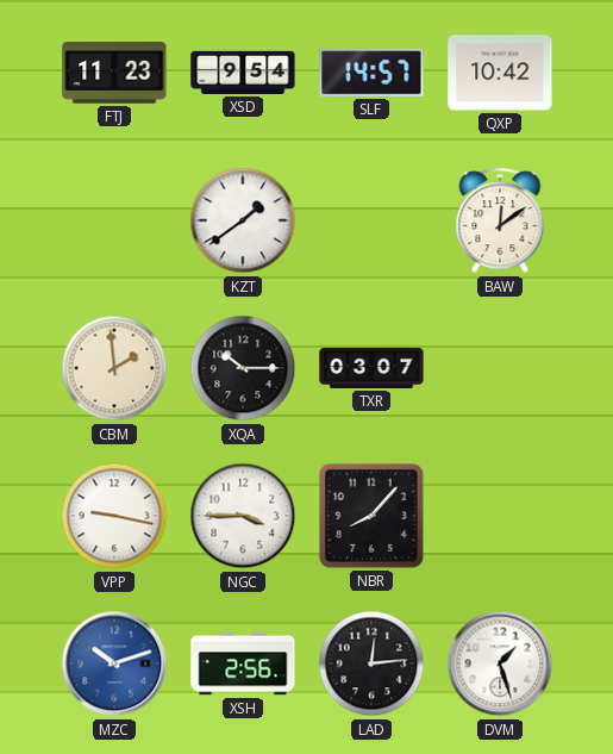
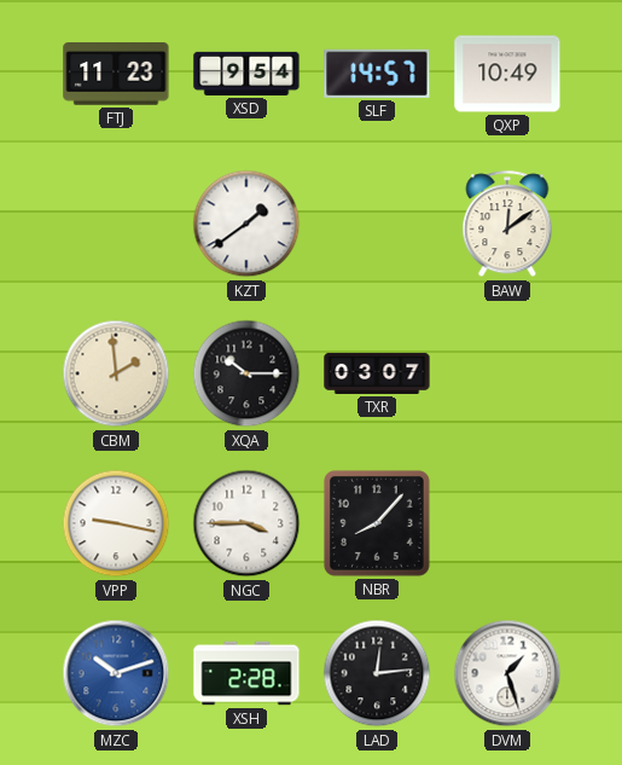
QXP: 10:42 -> 10:49 (507, 74)
XSH: 2:56 -> 2:28 (246, 673)
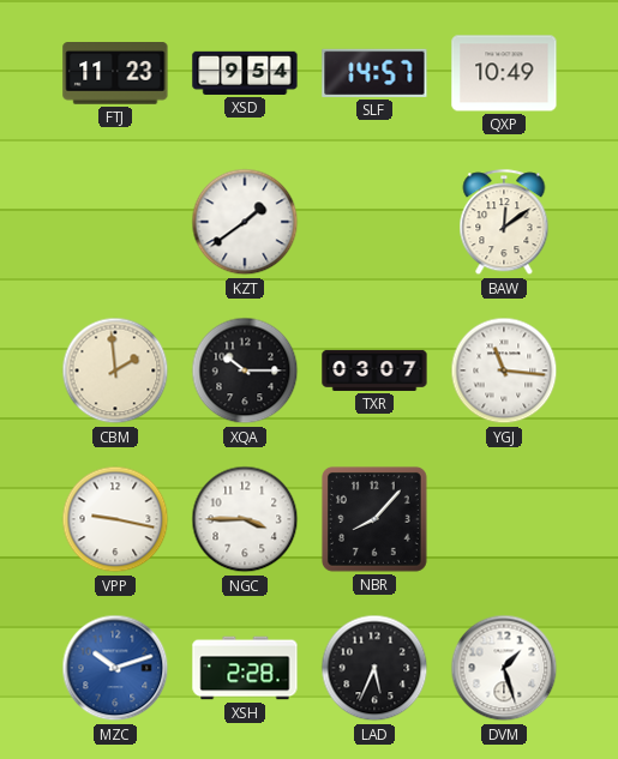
YGJ: none -> 11:16 (504, 371)
LAD: 12:14 -> 5:34 (374, 668)
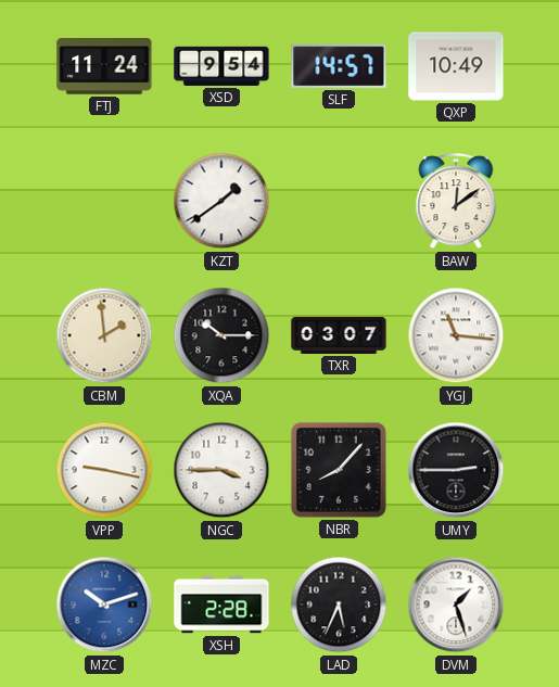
FTJ: 11:23 -> 11:24 (104, 67)
UMY: none -> 2:45 (456, 470)
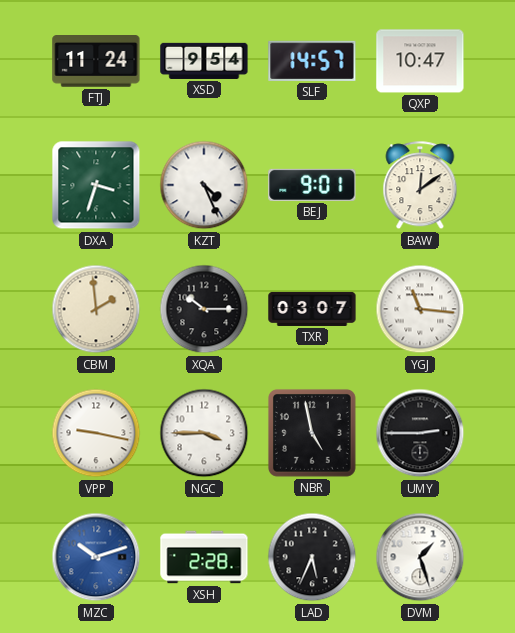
QXP: 10:49 -> 10:47 (420, 61)
DXA: none -> 3:33 (96, 185)
KZT: 1:39 -> 4:26 (204, 185)
BEJ: none -> 9:01 (312, 185)
NBR: 8:07 -> 4:58 (312, 433)
